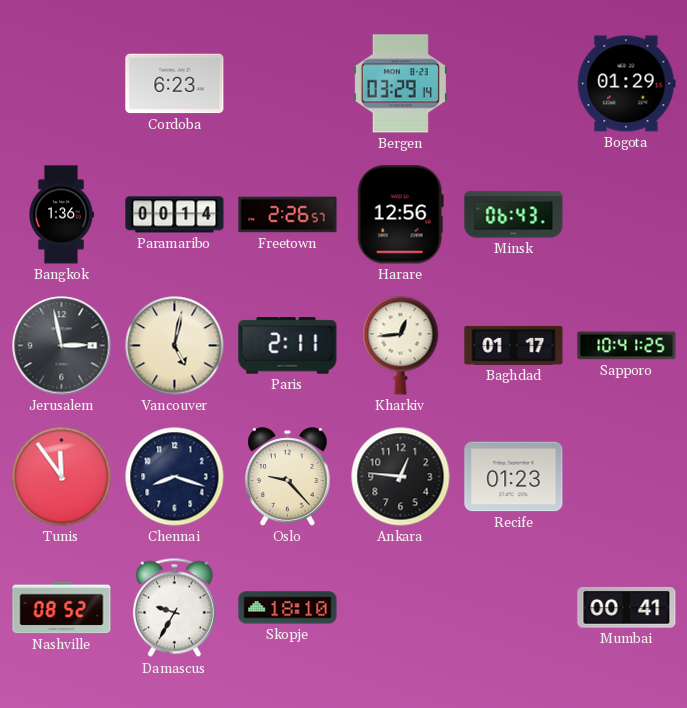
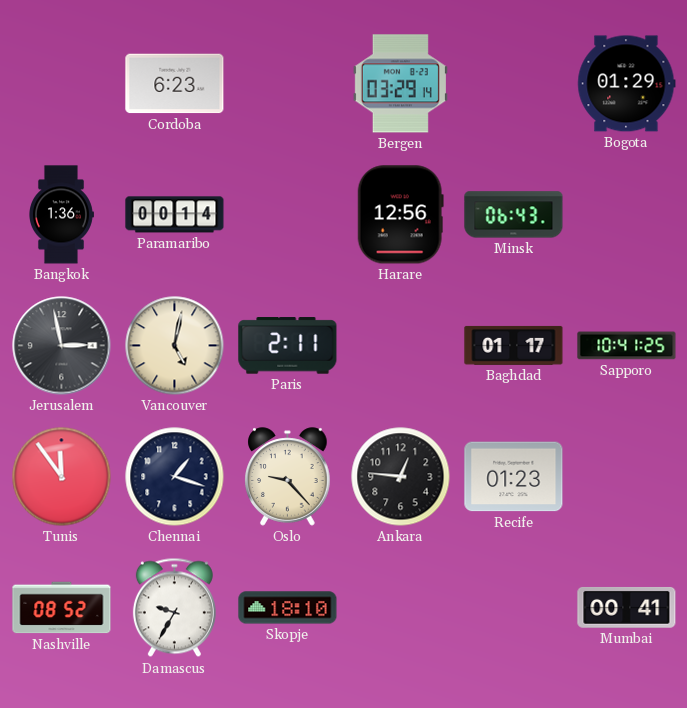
Freetown: 2:26 -> none (288, 215)
Kharkiv: 12:44 -> none (401, 346)
Chennai: 8:18 -> 1:18 (175, 477)
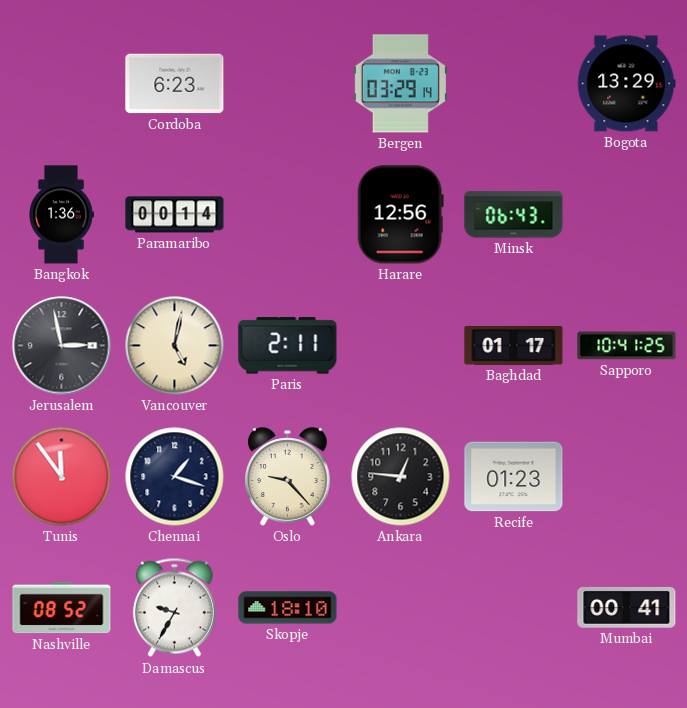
Bogota: 01:29 -> 13:29 (627, 84)
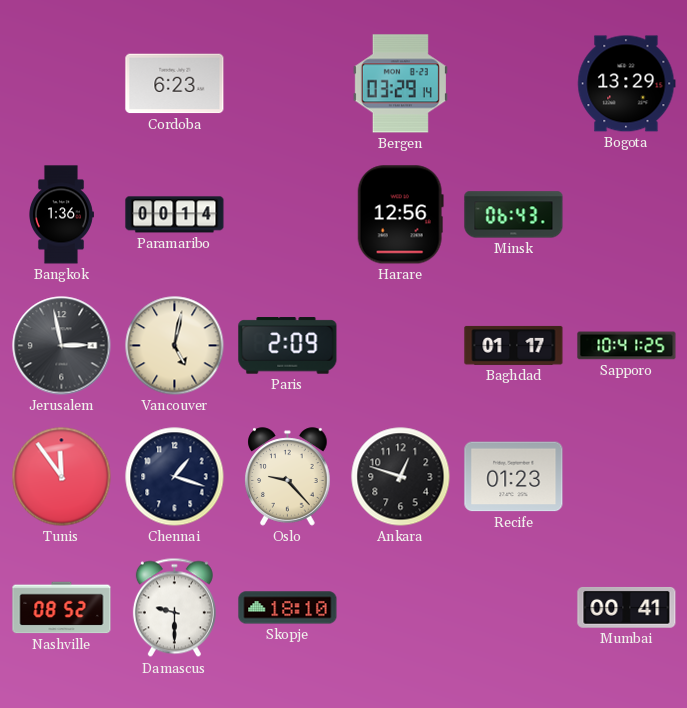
Paris: 2:11 -> 2:09 (288, 346)
Ankara: 12:46 -> 12:48 (401, 477)
Damascus: 9:35 -> 9:30 (174, 608)
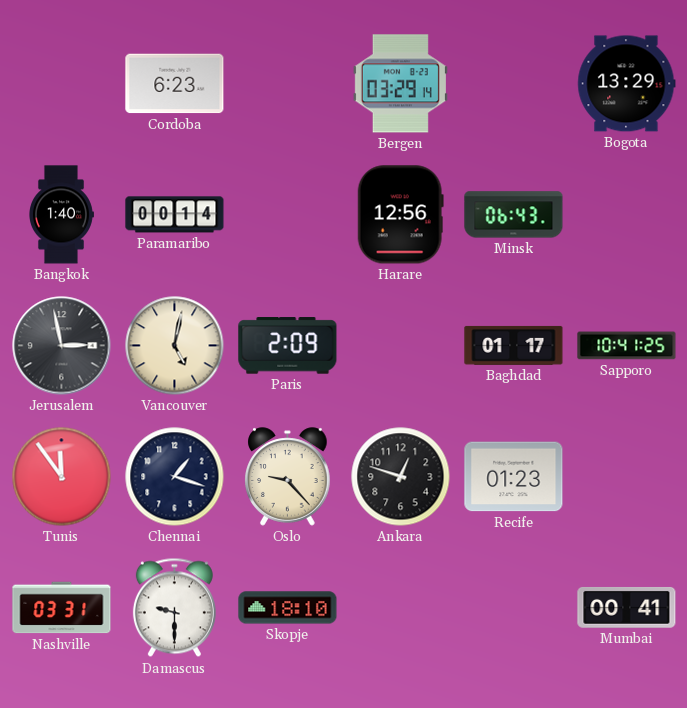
Bangkok: 1:36 -> 1:40 (62, 215)
Nashville: 08:52 -> 03:31 (62, 608)
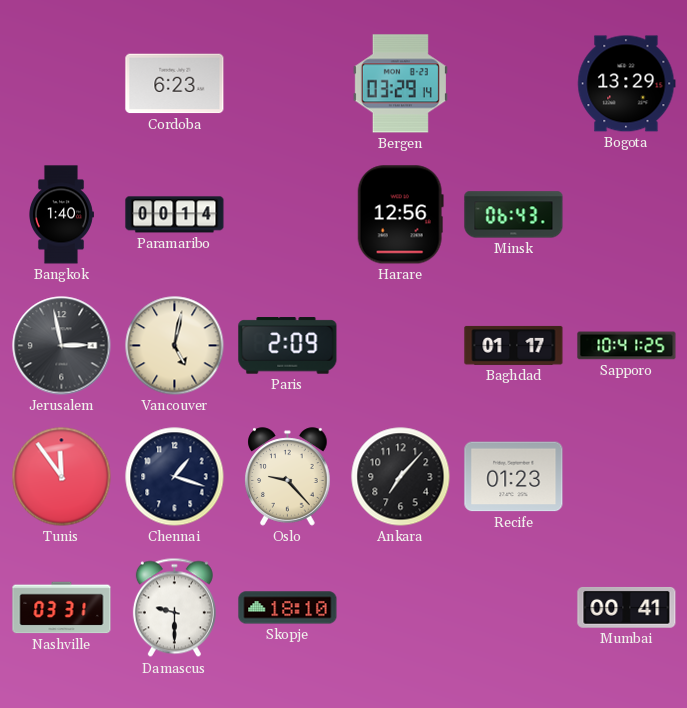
Ankara: 12:48 -> 7:07 (401, 477)
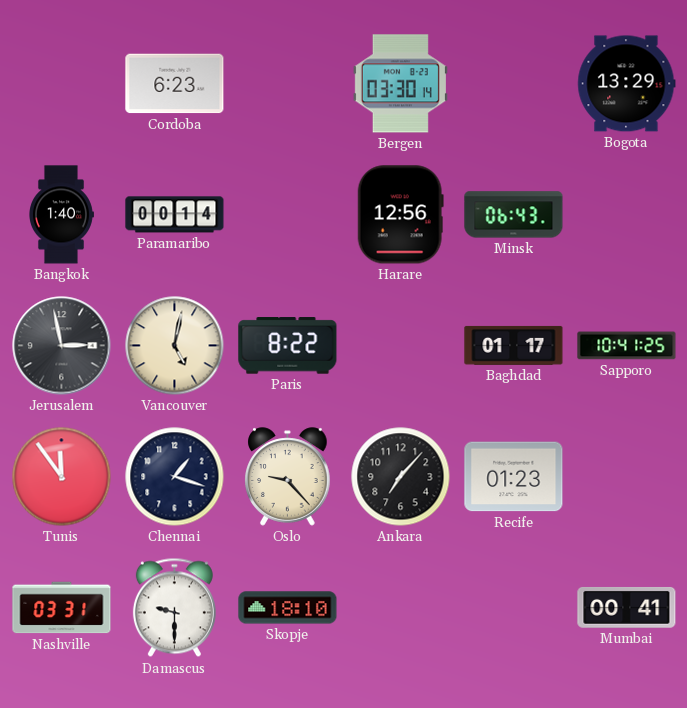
Bergen: 03:29 -> 03:30 (400, 84)
Paris: 2:09 -> 8:22 (288, 346)
